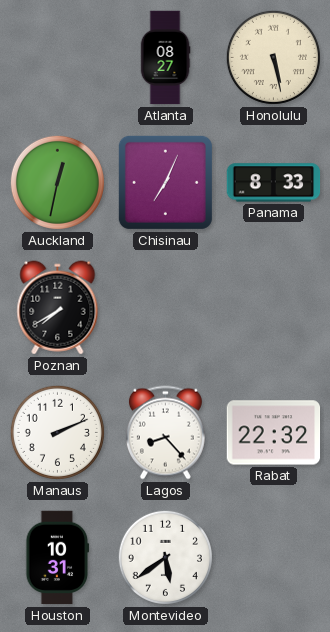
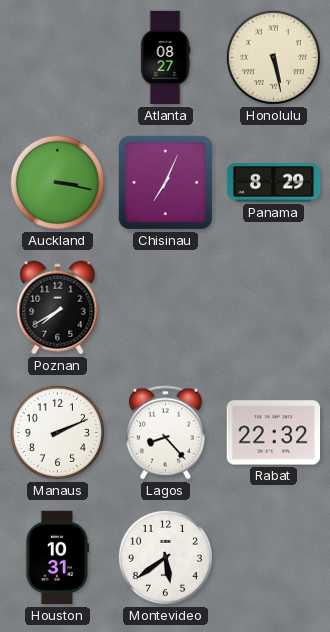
Auckland: 12:32 -> 3:17 (57, 182)
Panama: 8:33 -> 8:29 (274, 183)
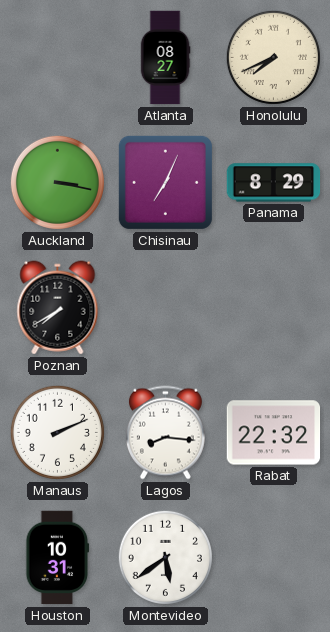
Honolulu: 5:28 -> 7:41 (273, 57)
Lagos: 8:23 -> 8:16 (165, 433)
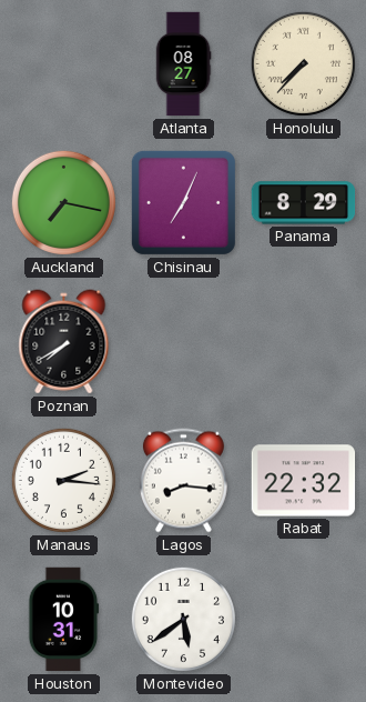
Honolulu: 7:41 -> 7:37 (303, 63)
Auckland: 3:17 -> 7:17 (63, 202)
Manaus: 2:11 -> 2:16 (63, 480)
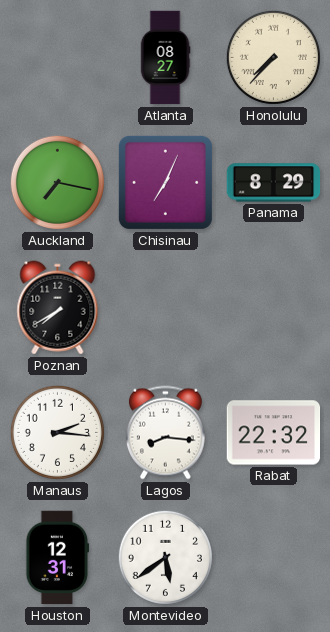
Houston: 10:31 -> 12:31 (58, 558)
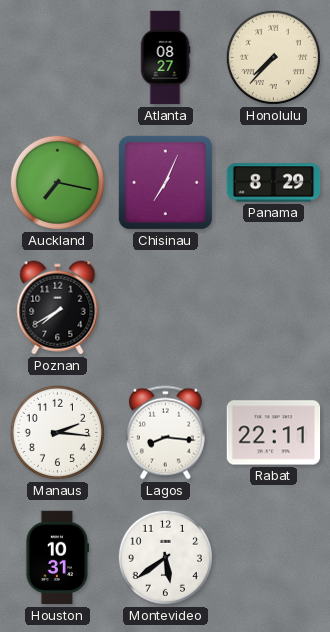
Rabat: 22:32 -> 22:11 (274, 433)
Houston: 12:31 -> 10:31 (58, 558)
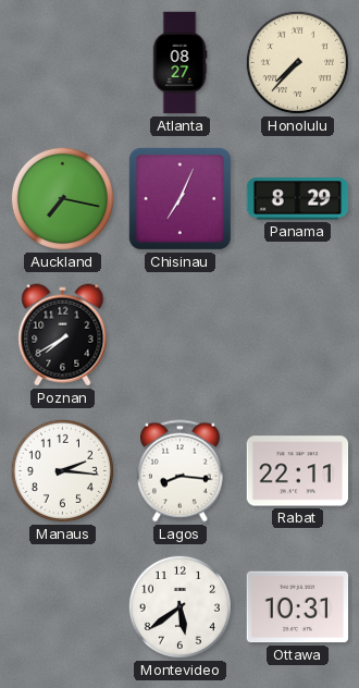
Houston: 10:31 -> none (58, 558)
Ottawa: none -> 10:31 (298, 607)
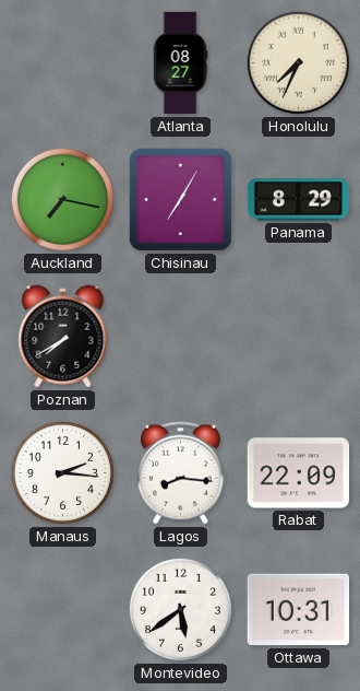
Honolulu: 7:37 -> 7:34 (298, 62)
Chisinau: 7:04 -> 7:05 (180, 199)
Rabat: 22:11 -> 22:09 (299, 473)
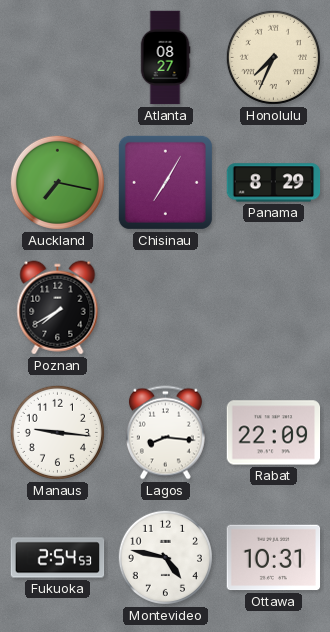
Manaus: 2:16 -> 9:16 (57, 432)
Fukuoka: none -> 2:54 (58, 558)
Montevideo: 5:39 -> 4:47 (165, 557)
